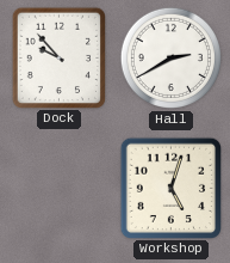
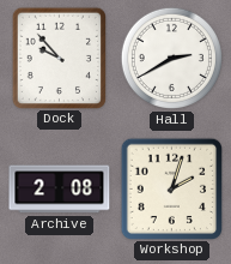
Archive: none -> 2:08 (60, 190)
Workshop: 5:03 -> 2:03 (171, 188)
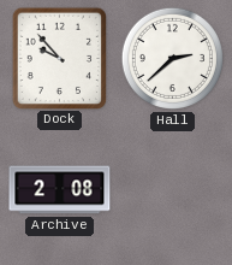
Hall: 2:40 -> 2:38 (172, 58)
Workshop: 2:03 -> none (171, 188)
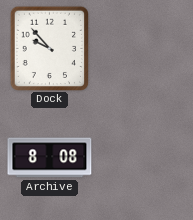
Hall: 2:38 -> none (172, 58)
Archive: 2:08 -> 8:08 (50, 158)
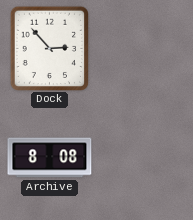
Dock: 9:53 -> 2:53 (49, 48)
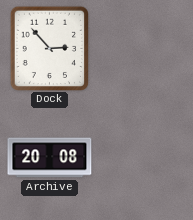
Archive: 8:08 -> 20:08 (50, 158)
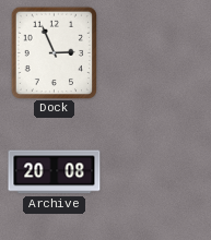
Dock: 2:53 -> 2:56 (54, 52)
